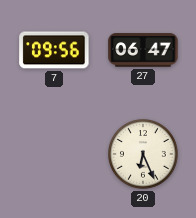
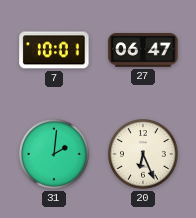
7: 09:56 -> 10:01 (54, 50)
31: none -> 2:01 (55, 155)
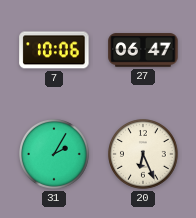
7: 10:01 -> 10:06 (54, 50)
31: 2:01 -> 2:05 (55, 155)
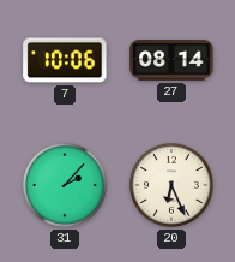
27: 06:47 -> 08:14 (171, 60)
31: 2:05 -> 2:07 (66, 186)
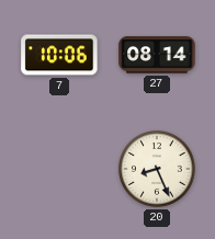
31: 2:07 -> none (66, 186)
20: 6:26 -> 8:26 (158, 170)
